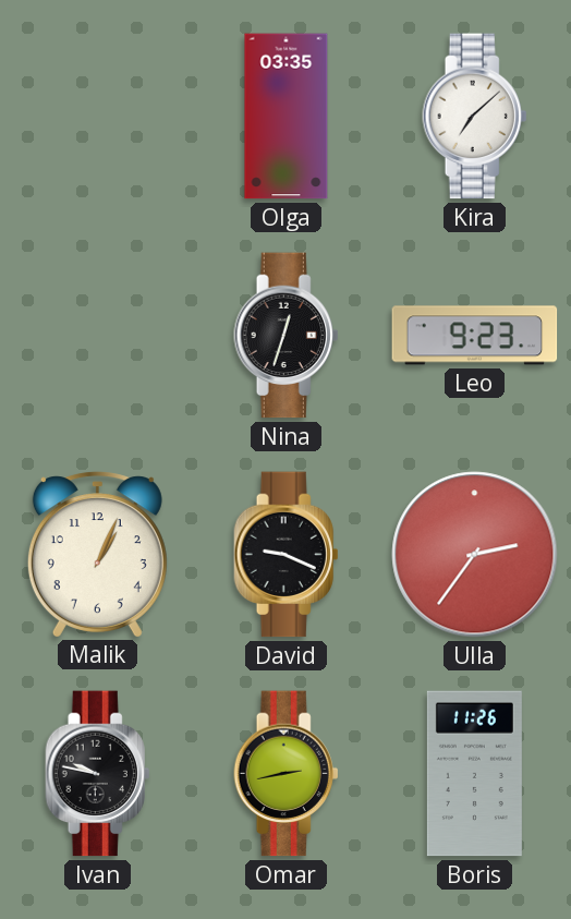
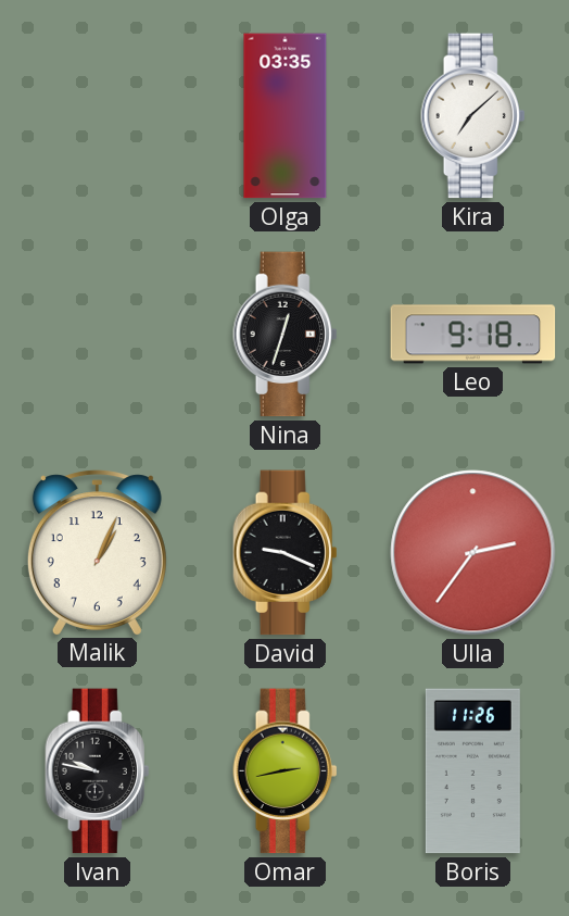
Leo: 9:23 -> 9:18 (473, 335)
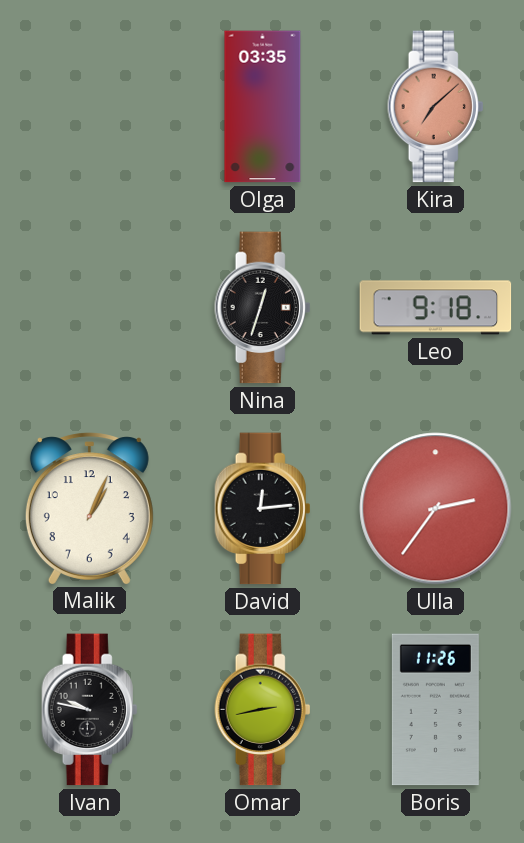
Kira dial: white -> salmon (436, 107)
David: 9:19 -> 12:14 (263, 509)
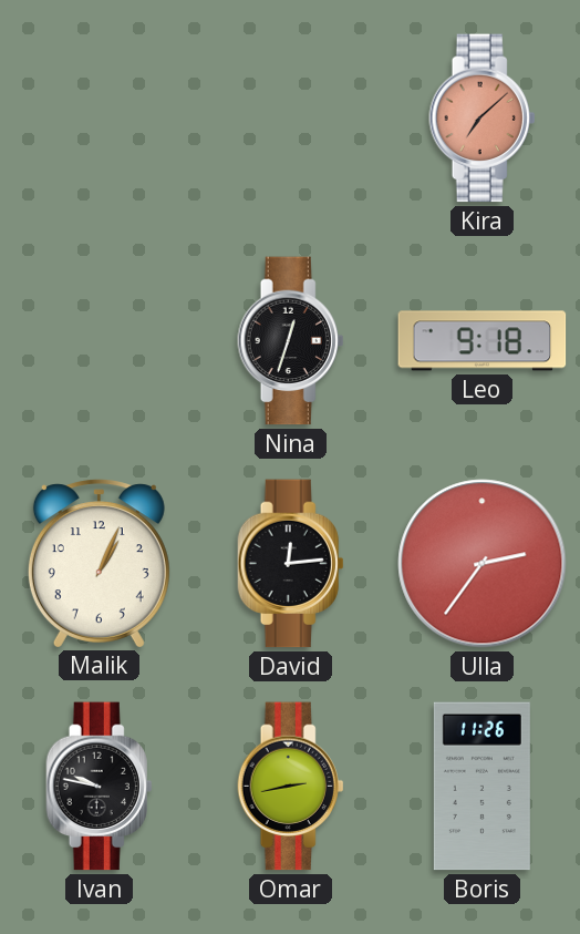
Olga: 03:35 -> none (263, 107)
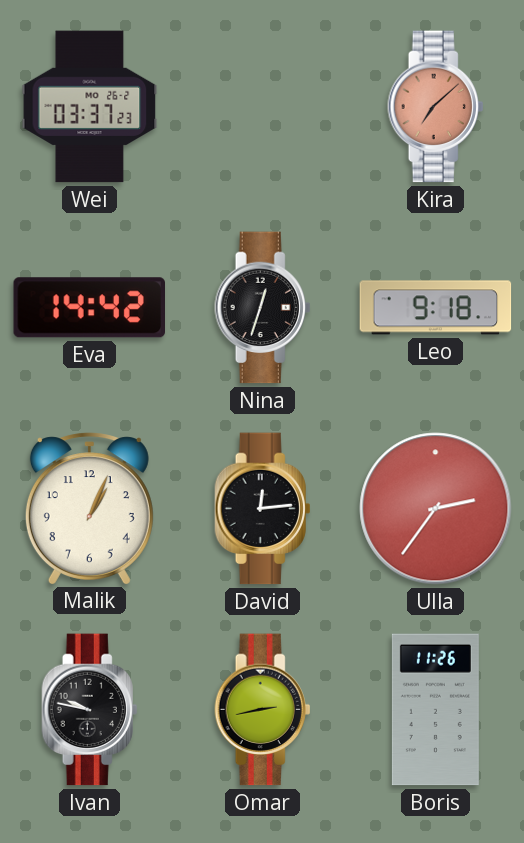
Wei: none -> 03:37 (90, 107)
Eva: none -> 14:42 (89, 308)
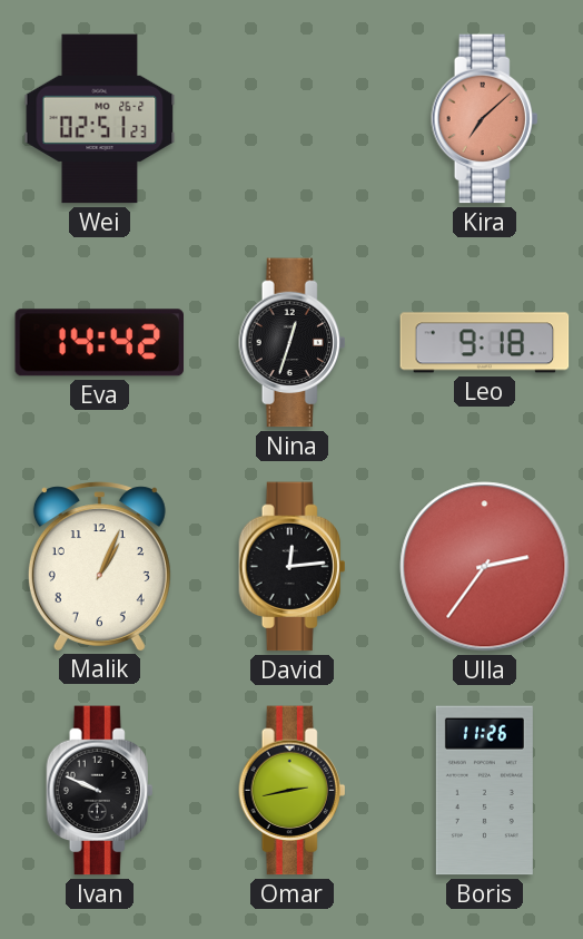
Wei: 03:37 -> 02:51 (100, 119)
Ivan: 9:47 -> 9:49 (100, 791)
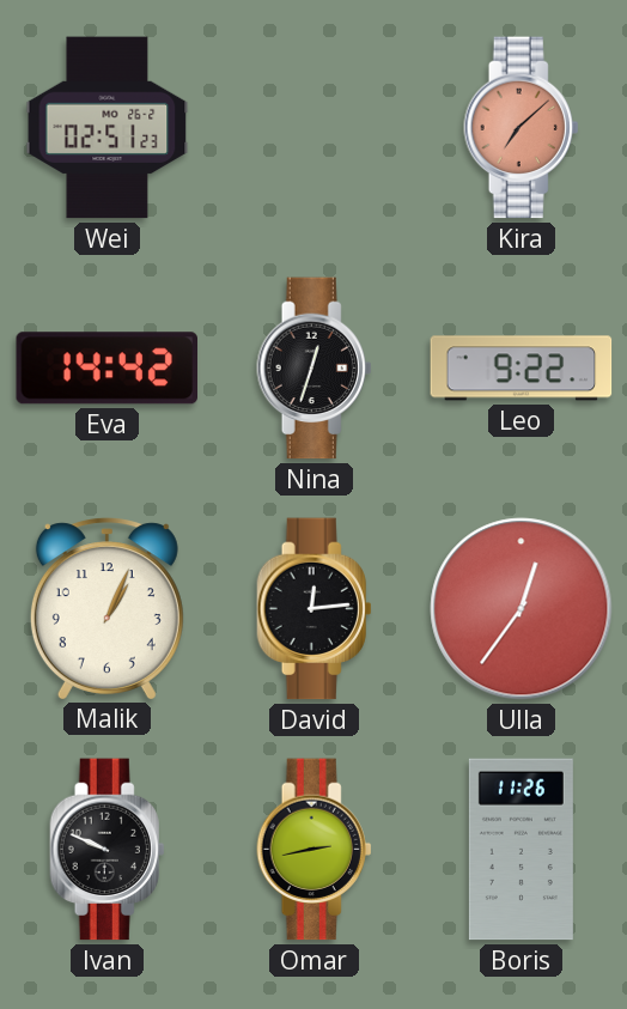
Leo: 9:18 -> 9:22 (522, 369)
Ulla: 2:36 -> 12:36 (522, 609)
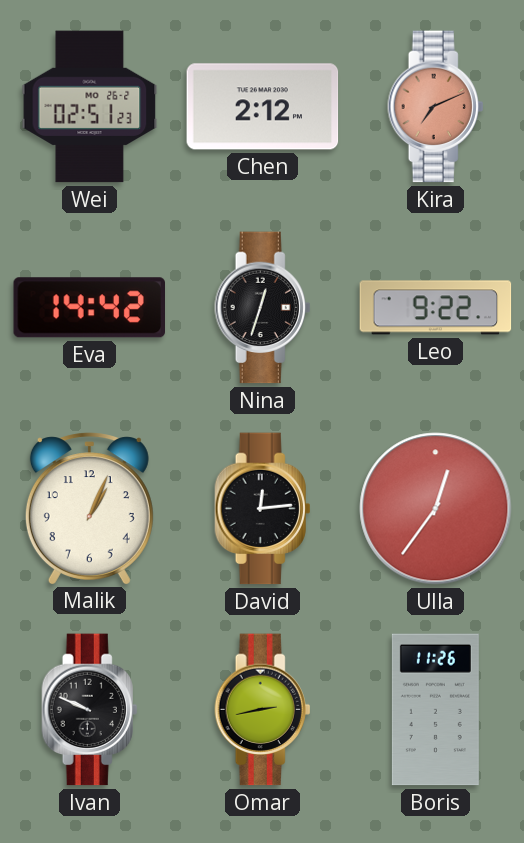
Chen: none -> 2:12 (263, 107)
Kira: 7:08 -> 7:11 (436, 107)
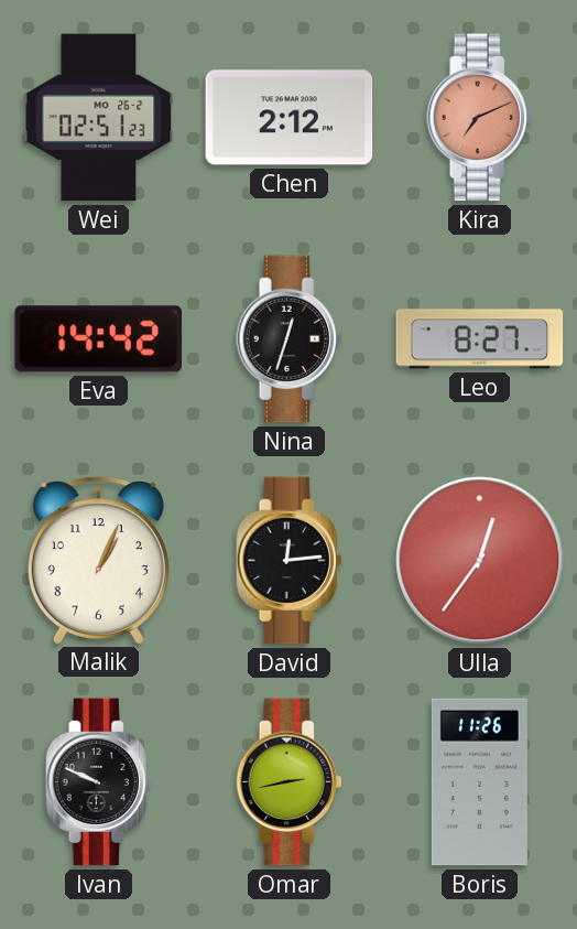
Leo: 9:22 -> 8:27 (480, 339)
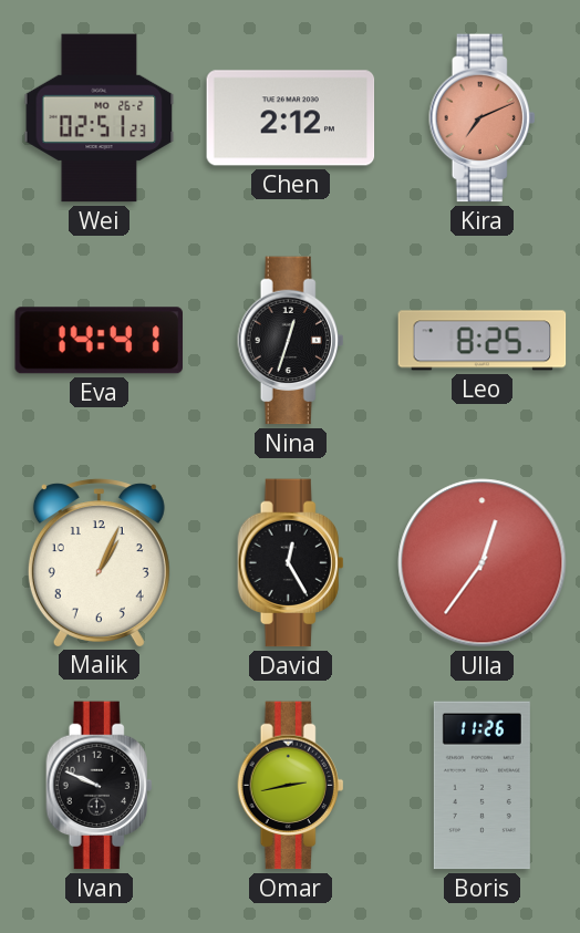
Eva: 14:42 -> 14:41 (99, 341)
Leo: 8:27 -> 8:25 (483, 341)
David: 12:14 -> 12:25 (291, 563)
